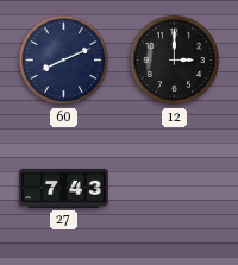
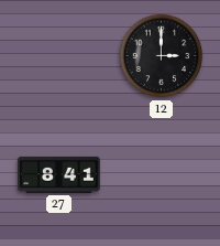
60: 8:11 -> none (64, 61)
27: 7:43 -> 8:41 (59, 174)
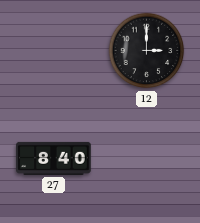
27: 8:41 -> 8:40 (54, 158)
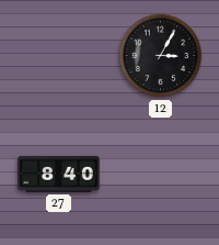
12: 3:00 -> 3:05 (161, 56)
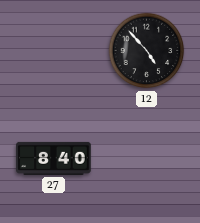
12: 3:05 -> 4:53 (147, 51)
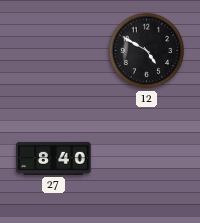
12: 4:53 -> 4:50 (147, 51)
